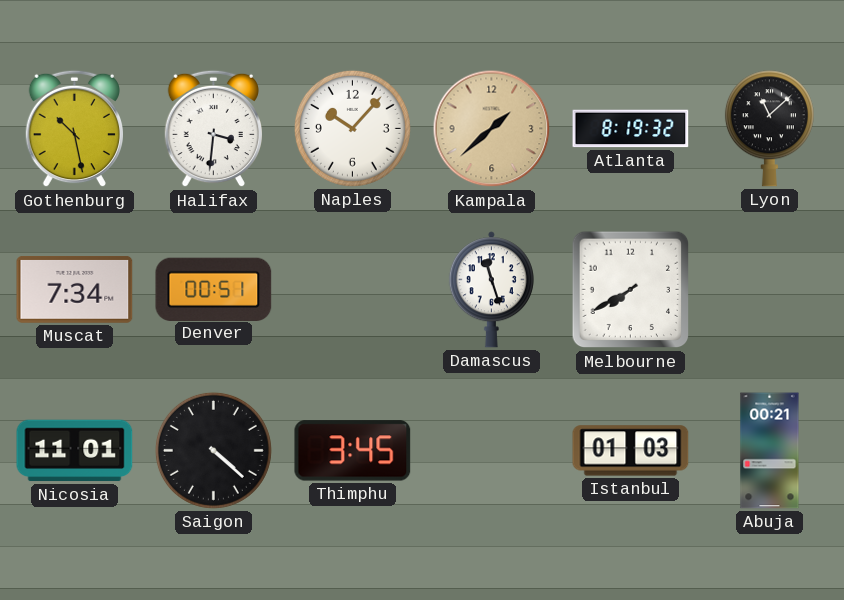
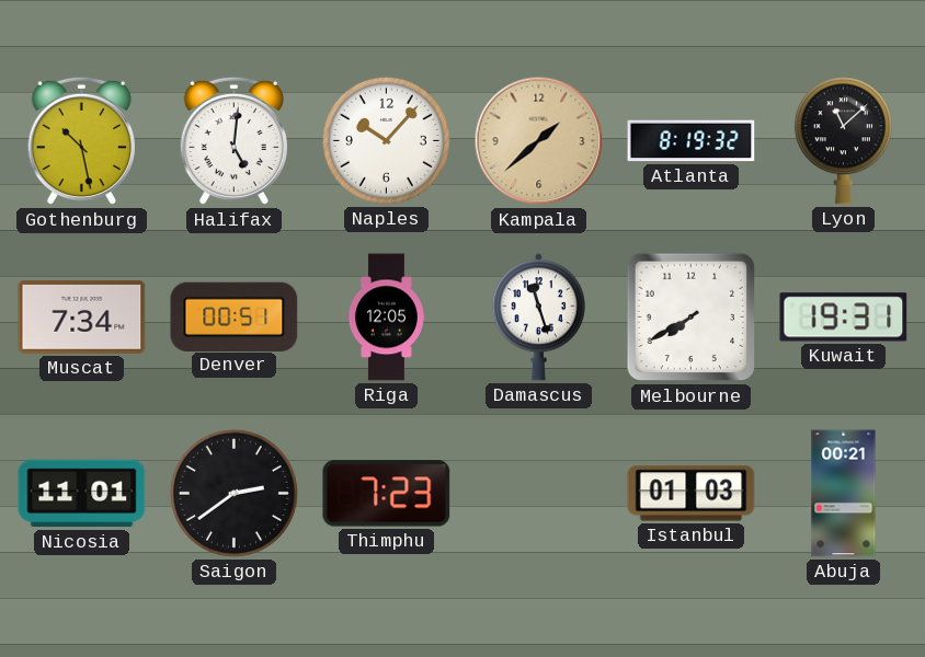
Halifax: 3:31 -> 5:01 (233, 141)
Riga: none -> 12:05 (386, 318)
Kuwait: none -> 19:31 (844, 318)
Saigon: 4:22 -> 2:39 (233, 493)
Thimphu: 3:45 -> 7:23 (387, 494)
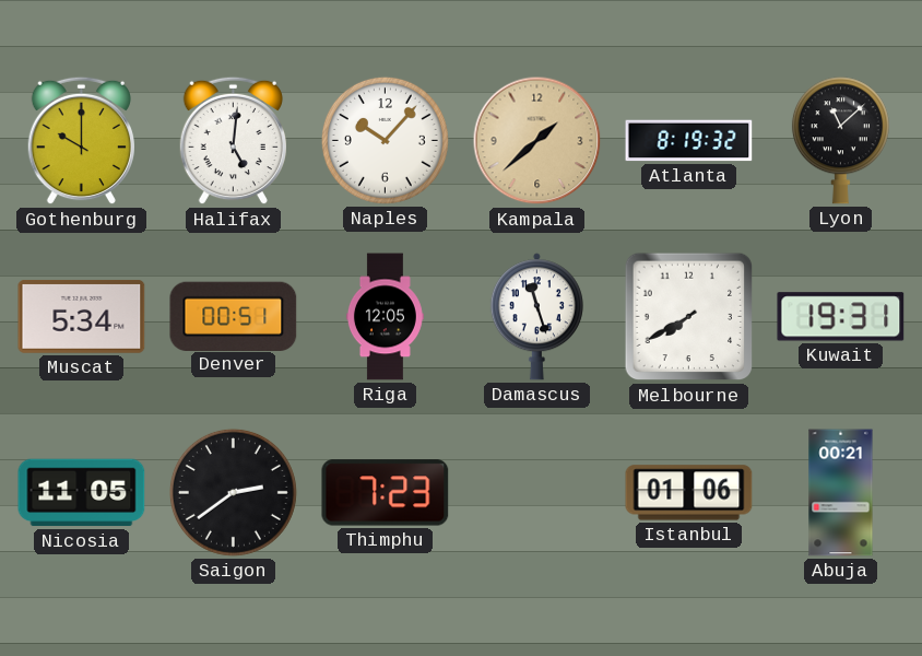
Gothenburg: 10:28 -> 10:00 (81, 141)
Muscat: 7:34 -> 5:34 (82, 317)
Nicosia: 11:01 -> 11:05 (82, 493)
Istanbul: 01:03 -> 01:06 (689, 493)
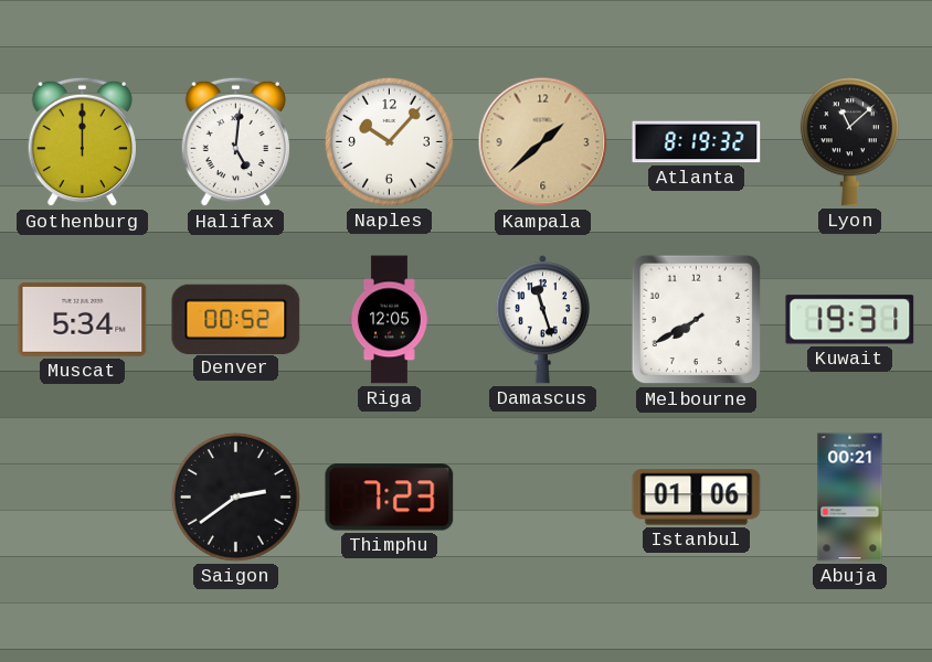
Gothenburg: 10:00 -> 12:00 (82, 142)
Denver: 00:51 -> 00:52 (236, 319)
Nicosia: 11:05 -> none (82, 493)
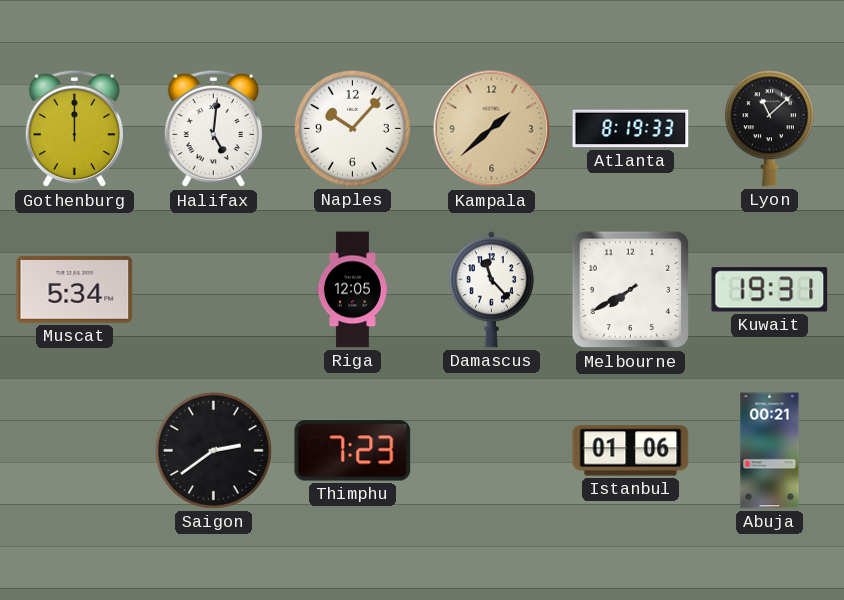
Atlanta: 8:19:32 -> 8:19:33 (631, 129)
Denver: 00:52 -> none (236, 319)
Damascus: 11:27 -> 11:23 (491, 290)
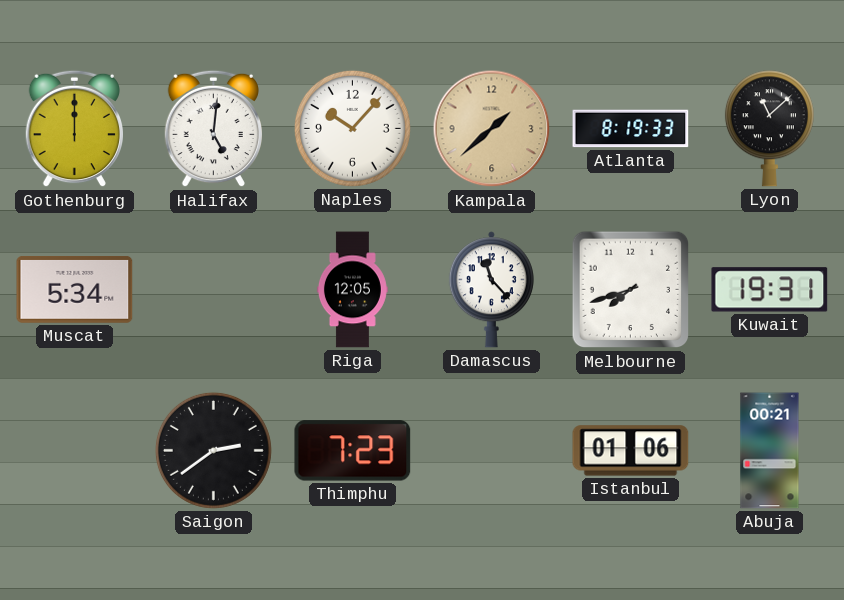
Melbourne: 7:40 -> 7:42 (631, 290)
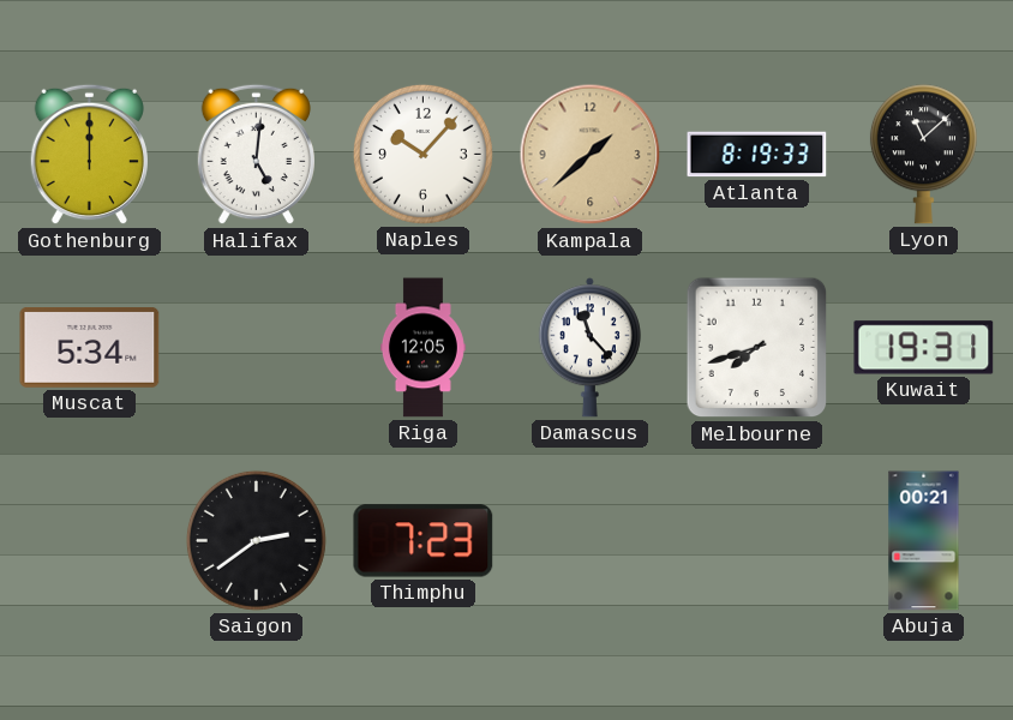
Istanbul: 01:06 -> none (631, 451)
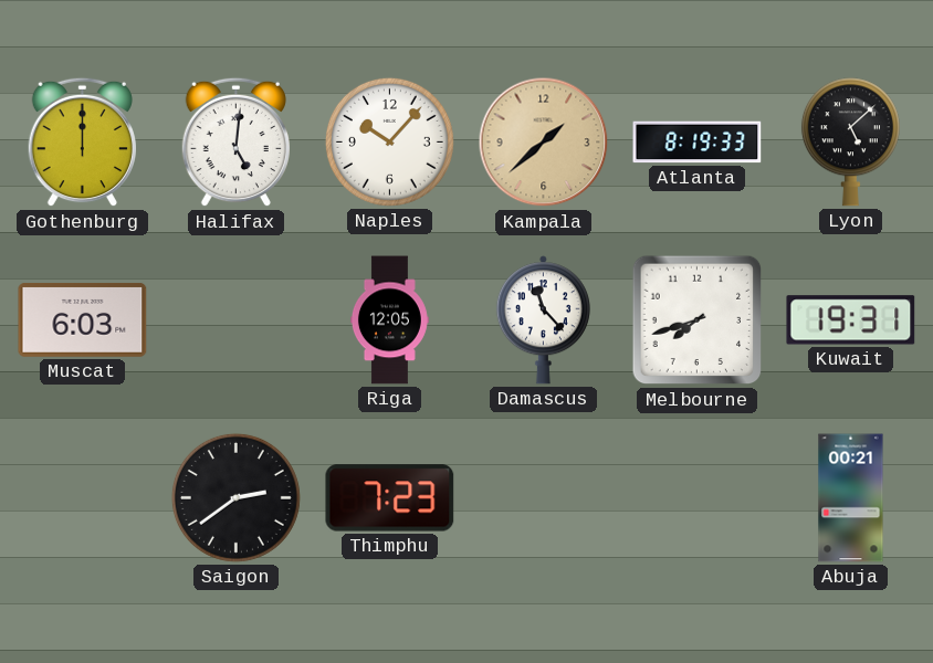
Lyon: 11:08 -> 5:08 (850, 143)
Muscat: 5:34 -> 6:03 (83, 320)
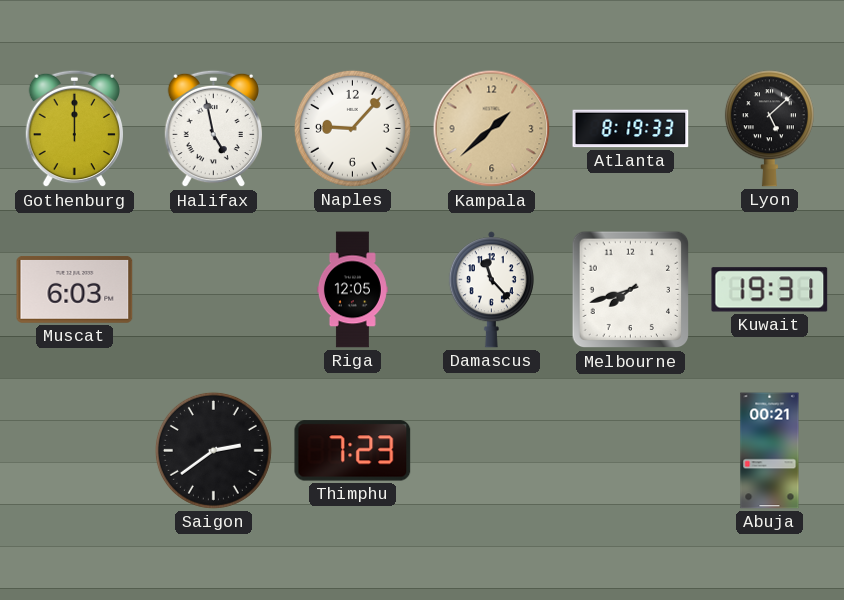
Halifax: 5:01 -> 4:58 (213, 129)
Naples: 10:07 -> 9:07 (352, 128)
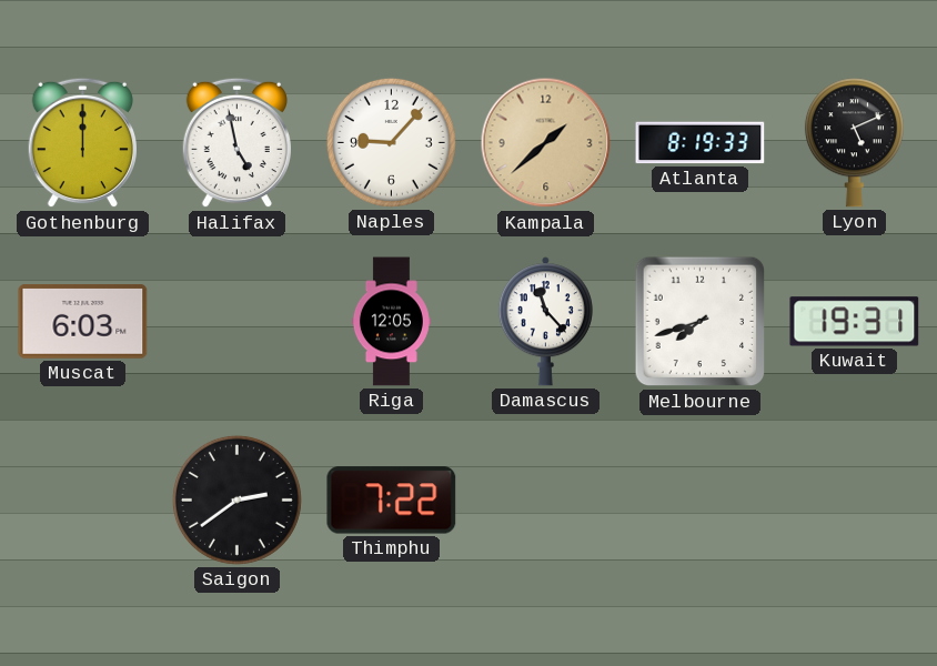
Lyon: 5:08 -> 5:11 (854, 143)
Thimphu: 7:23 -> 7:22 (392, 501)
Abuja: 00:21 -> none (770, 451)
